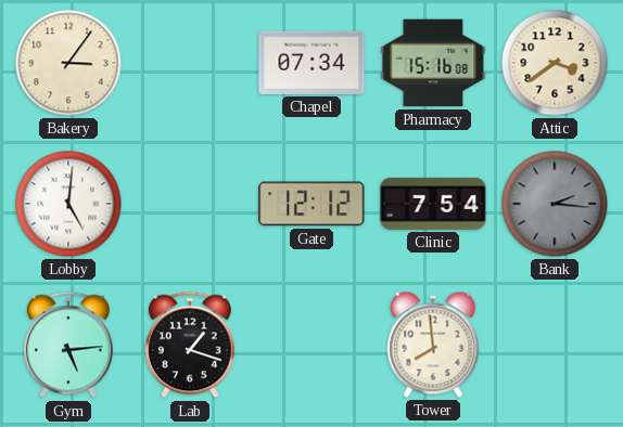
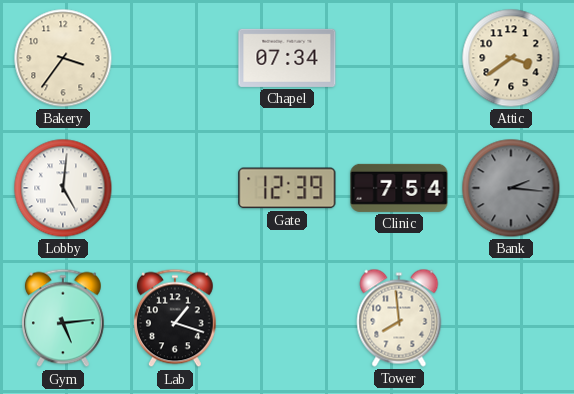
Bakery: 3:06 -> 3:36 (63, 58)
Pharmacy: 15:16 -> none (433, 63)
Gate: 12:12 -> 12:39 (287, 188)
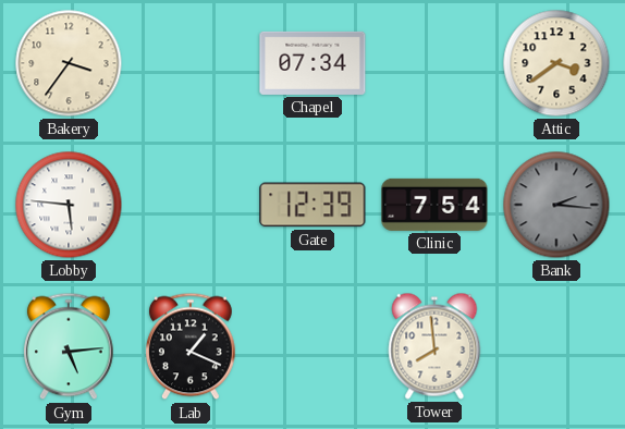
Lobby: 5:01 -> 5:46 (69, 205)
Lab: 1:18 -> 1:19 (191, 346)
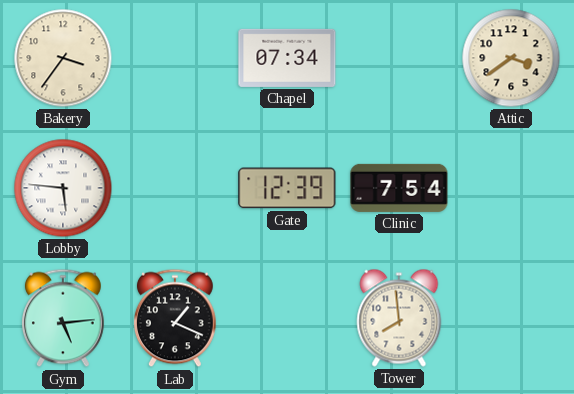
Bank: 2:16 -> none (556, 205)
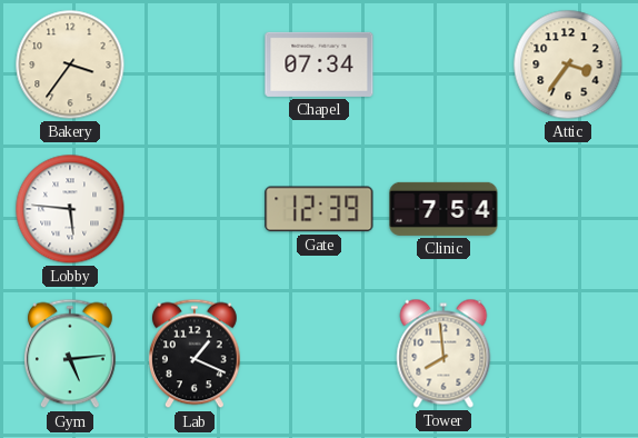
Attic: 3:39 -> 3:36 (568, 64)
